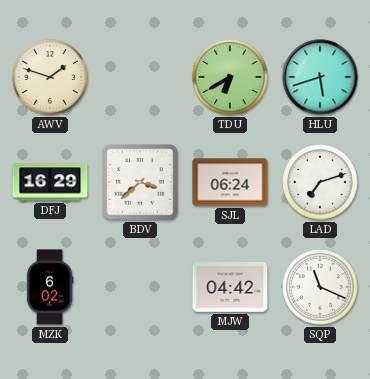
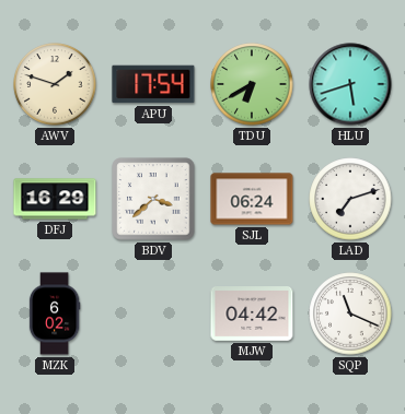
APU: none -> 17:54 (153, 84)
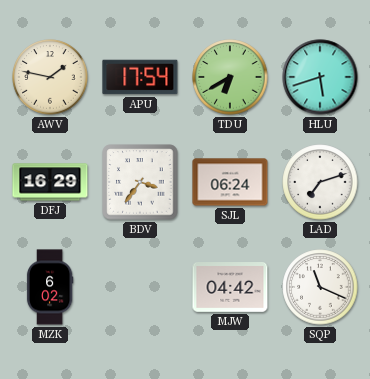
AWV: 1:48 -> 1:47 (50, 77)
BDV: 3:38 -> 3:36 (140, 182)
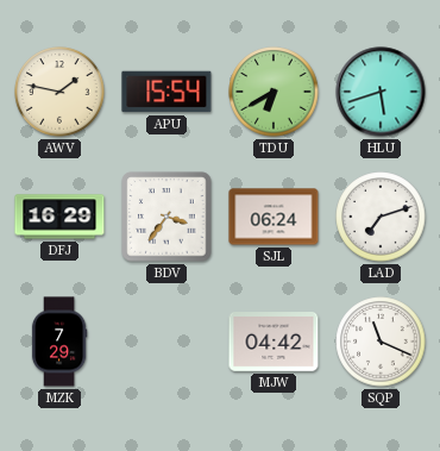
APU: 17:54 -> 15:54 (166, 92)
MZK: 6:02 -> 7:29 (59, 342)
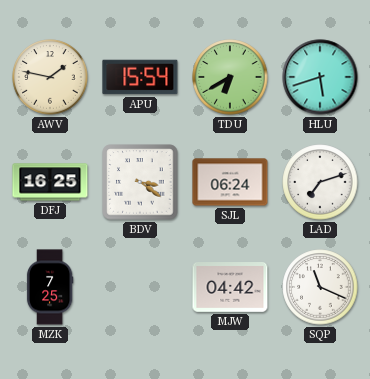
DFJ: 16:29 -> 16:25 (50, 182)
BDV: 3:36 -> 3:21 (140, 182)
MZK: 7:29 -> 7:25 (50, 287)
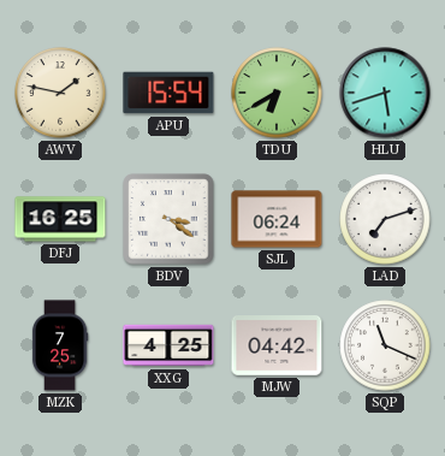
XXG: none -> 4:25 (168, 345)
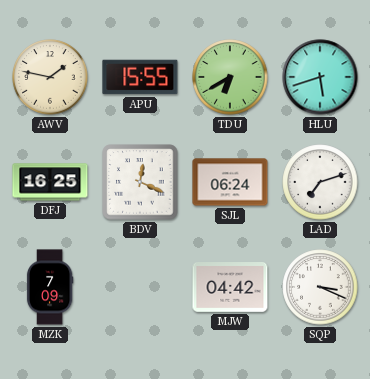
APU: 15:54 -> 15:55 (140, 77)
BDV: 3:21 -> 12:19 (140, 182)
MZK: 7:25 -> 7:09 (50, 287)
XXG: 4:25 -> none (168, 345)
SQP: 11:19 -> 3:19 (320, 287)
